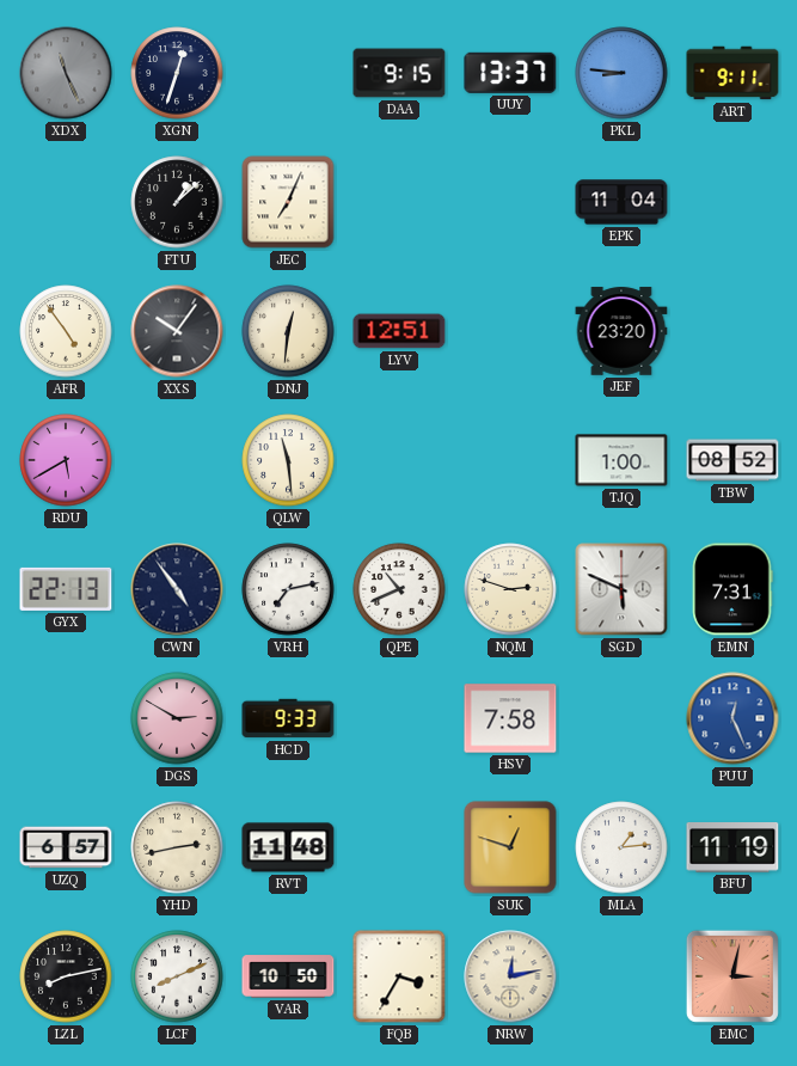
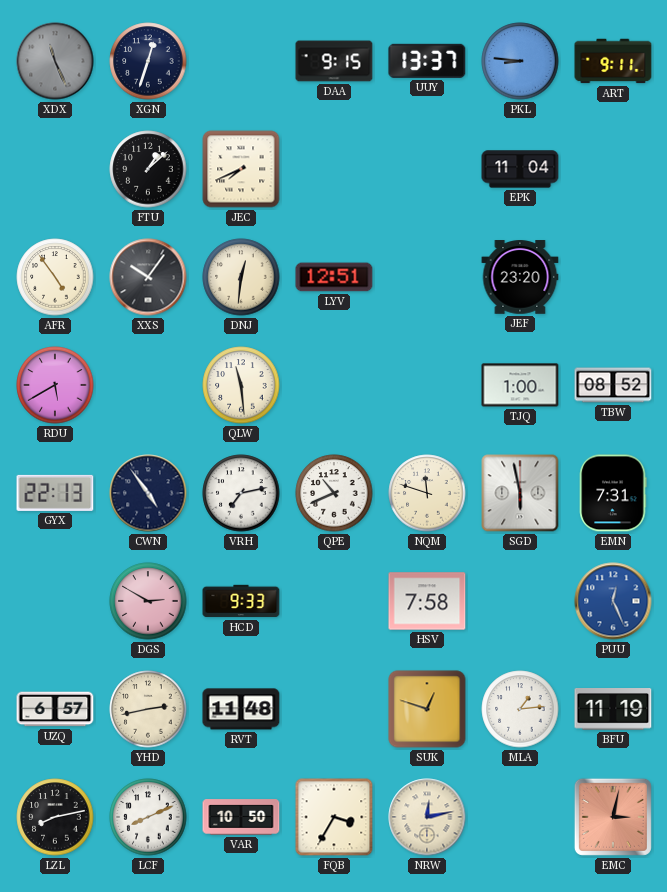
JEC: 7:04 -> 7:41 (241, 169)
NQM: 2:48 -> 11:48 (427, 493)
SGD: 5:49 -> 5:58 (520, 493)
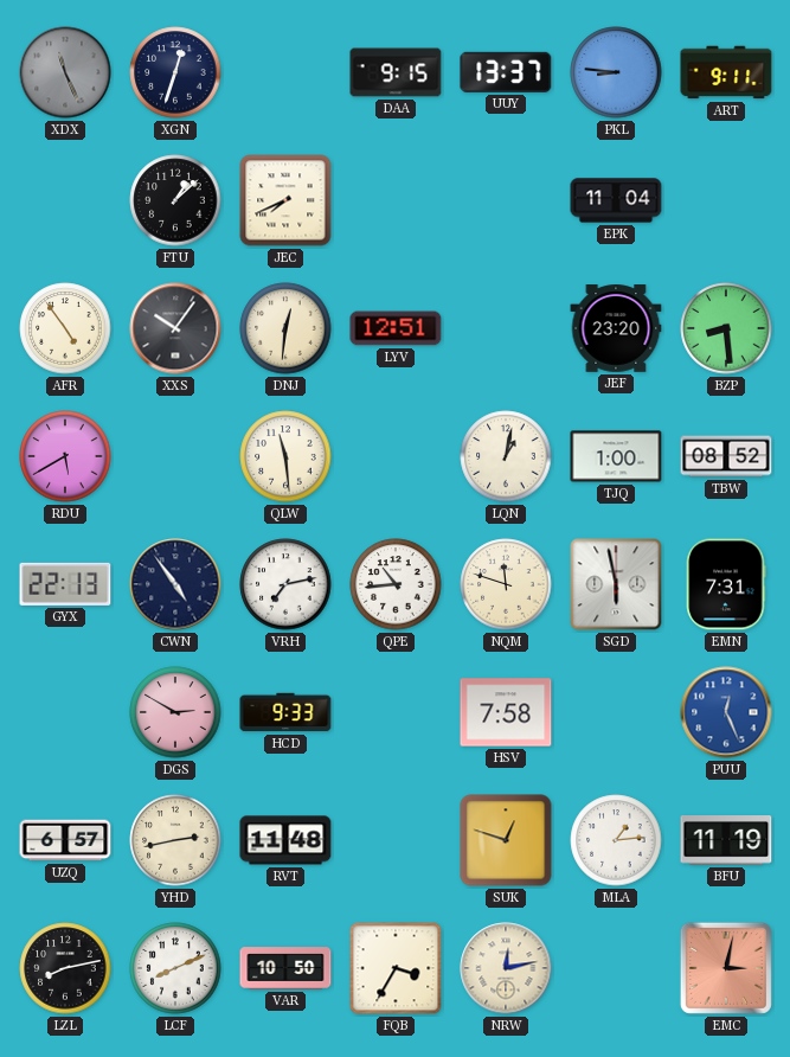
BZP: none -> 8:29 (726, 328)
LQN: none -> 1:02 (506, 456)
QPE: 10:41 -> 10:44 (396, 584)
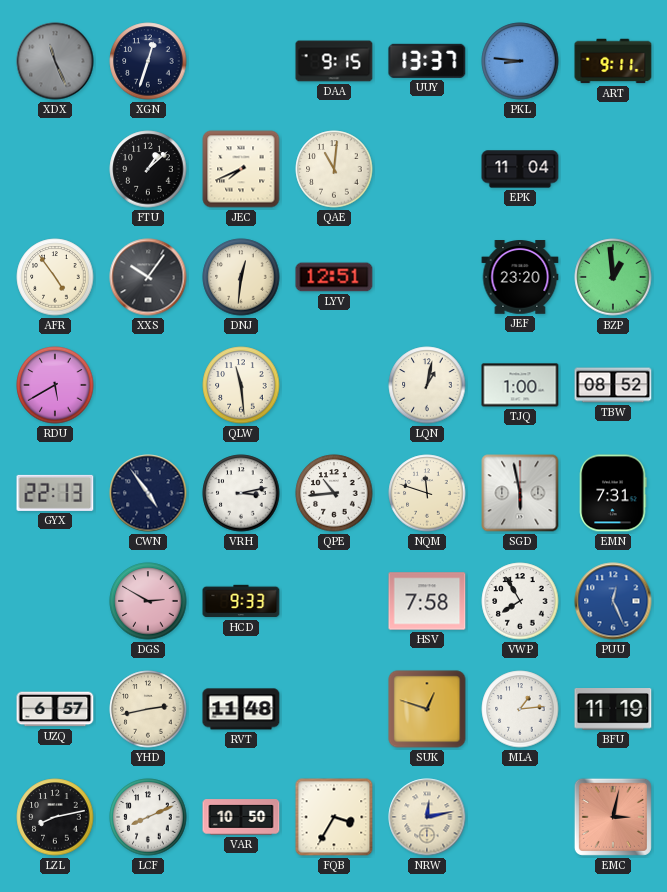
QAE: none -> 11:01 (334, 169)
BZP: 8:29 -> 12:59 (613, 277)
VRH: 7:13 -> 3:13 (241, 493)
VWP: none -> 7:55 (520, 601)
